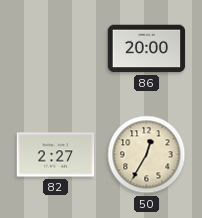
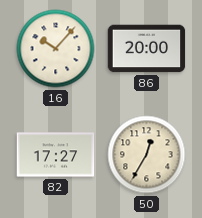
16: none -> 10:07 (56, 49)
82: 2:27 -> 17:27 (56, 155)
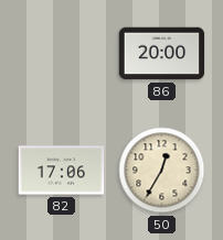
16: 10:07 -> none (56, 49)
82: 17:27 -> 17:06 (62, 171)
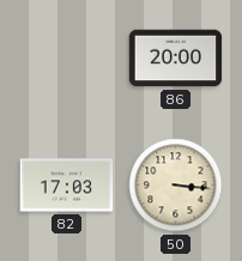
82: 17:06 -> 17:03 (67, 186)
50: 12:35 -> 3:16 (176, 186)
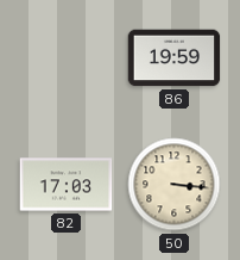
86: 20:00 -> 19:59 (175, 58)
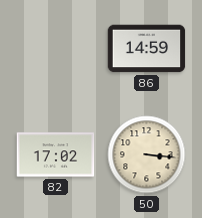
86: 19:59 -> 14:59 (147, 49)
82: 17:03 -> 17:02 (56, 155)
